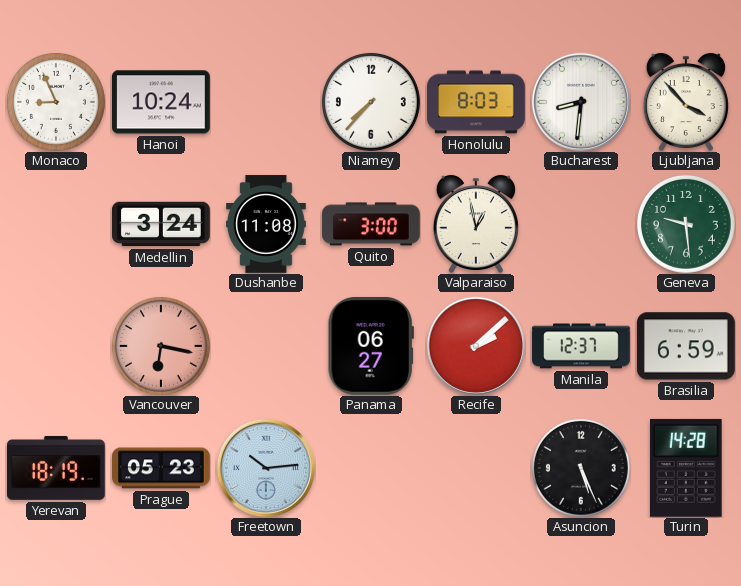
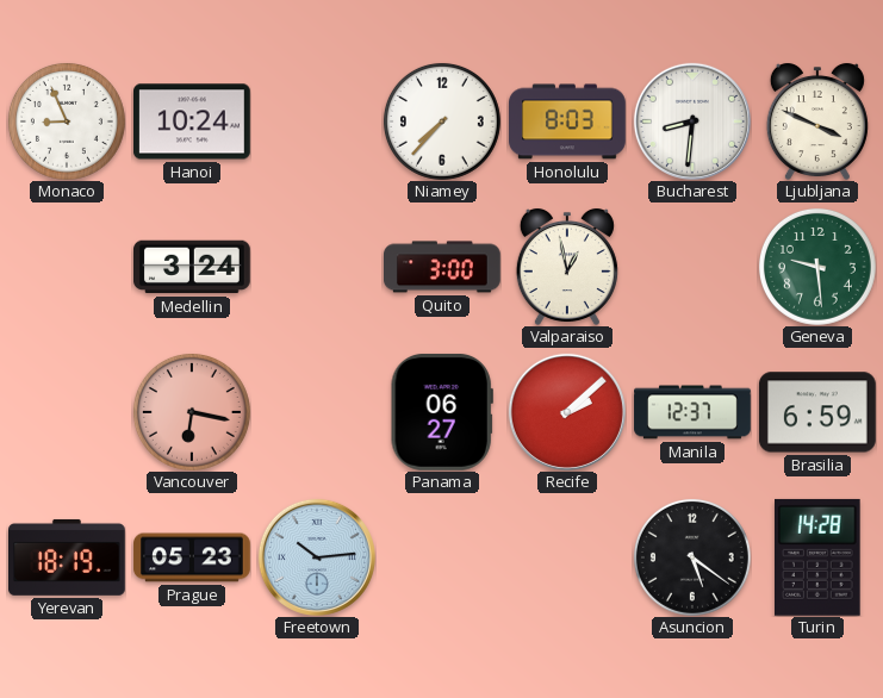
Ljubljana: 3:53 -> 3:49 (817, 121)
Dushanbe: 11:08 -> none (267, 224)
Asuncion: 5:26 -> 5:21 (692, 557)
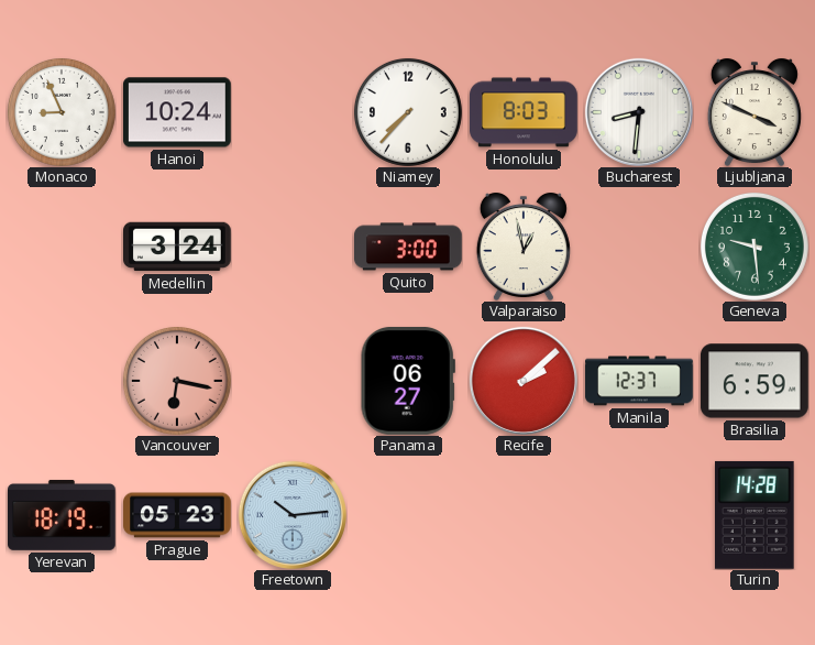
Asuncion: 5:21 -> none (692, 557)
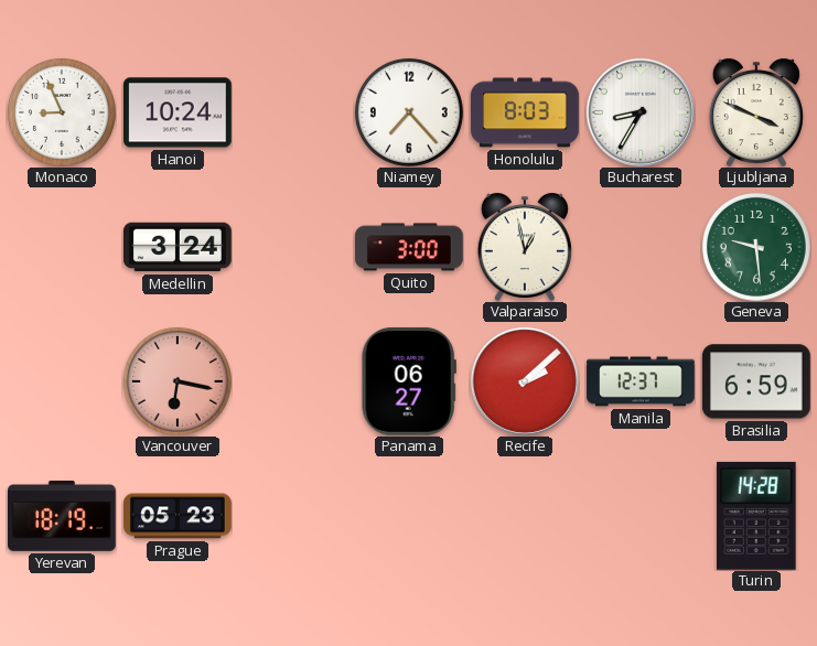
Niamey: 7:37 -> 7:23 (409, 112)
Bucharest: 8:31 -> 8:35 (641, 112)
Freetown: 10:14 -> none (293, 515)
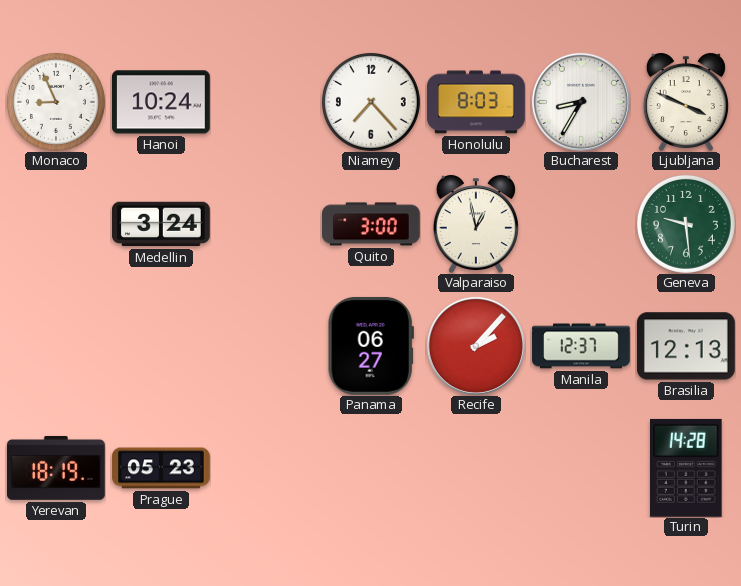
Vancouver: 6:17 -> none (178, 381)
Recife: 2:08 -> 2:07 (476, 346)
Brasilia: 6:59 -> 12:13 (686, 346)
